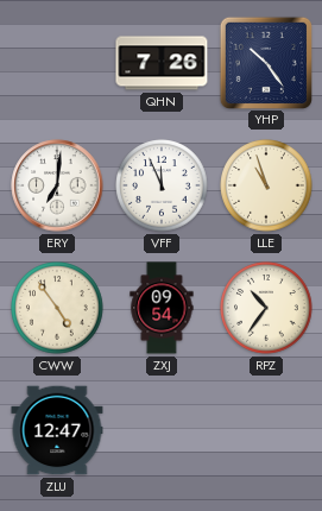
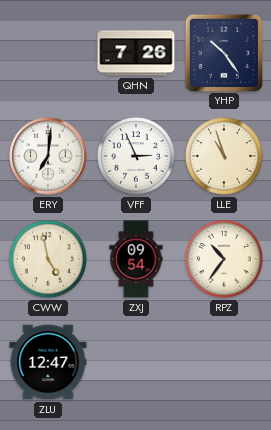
VFF: 11:56 -> 2:56 (136, 156)
CWW: 4:54 -> 4:58 (48, 259)
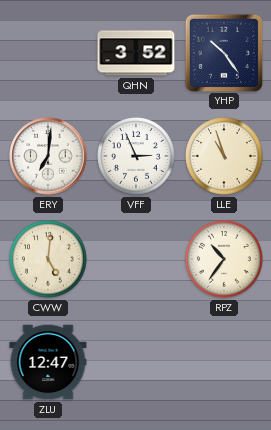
QHN: 7:26 -> 3:52 (136, 53)
CWW: 4:58 -> 5:01 (48, 259)
ZXJ: 09:54 -> none (136, 259)
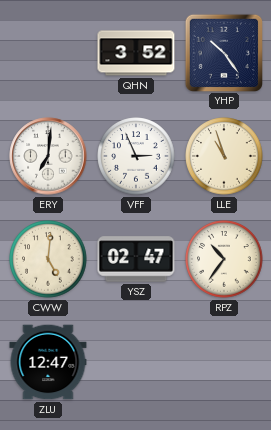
YSZ: none -> 02:47 (136, 259)
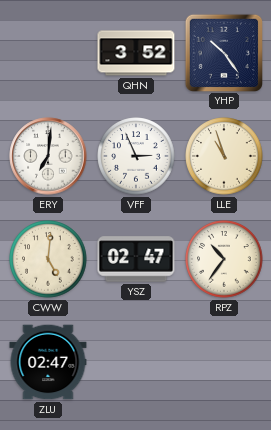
ZLU: 12:47 -> 02:47 (48, 362)
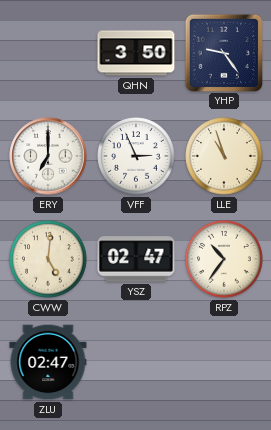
QHN: 3:52 -> 3:50 (136, 53)
YHP: 10:24 -> 9:24 (223, 52)
ERY: 7:01 -> 7:00 (48, 156)
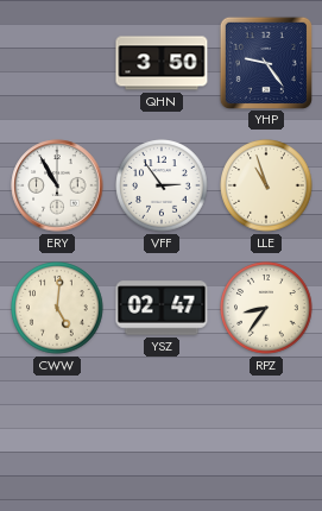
ERY: 7:00 -> 10:55 (57, 185)
VFF: 2:56 -> 2:54 (162, 185)
RPZ: 10:36 -> 8:36 (266, 308)
ZLU: 02:47 -> none (48, 362)
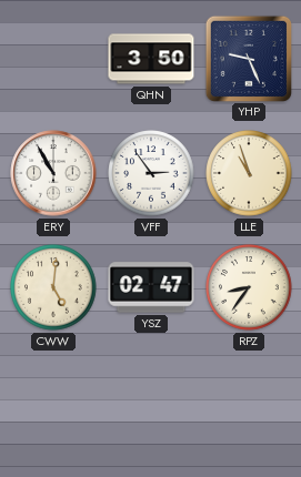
YHP: 9:24 -> 9:26 (248, 58)
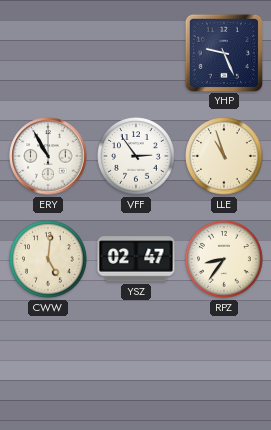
QHN: 3:50 -> none (151, 59)
